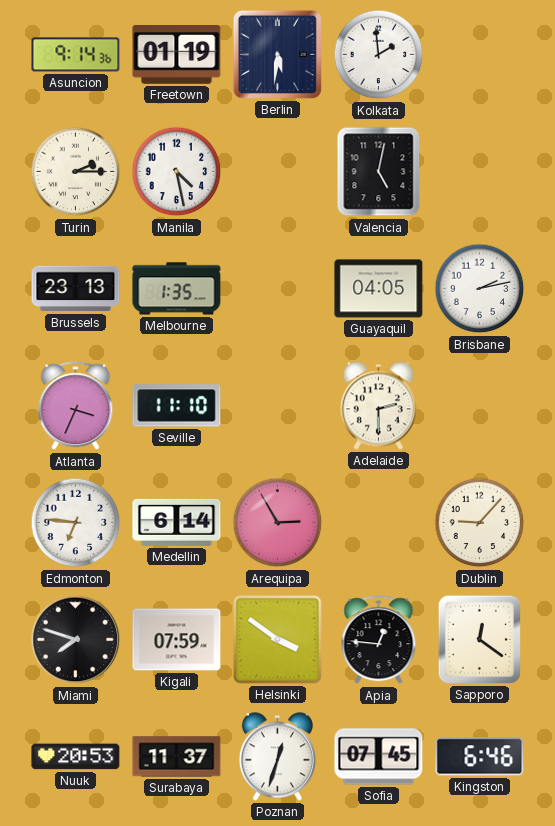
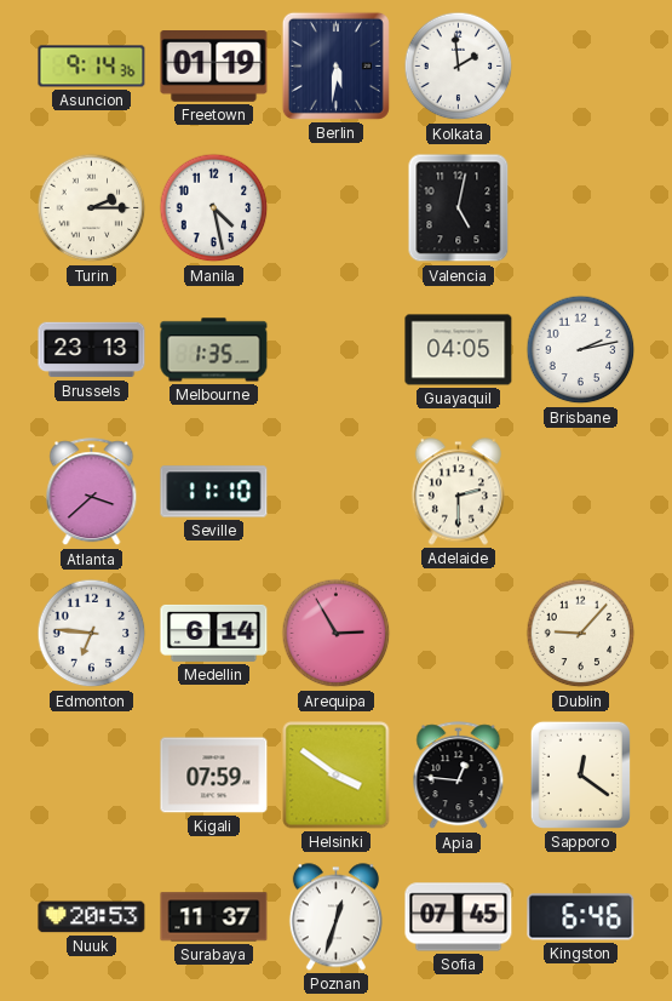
Atlanta: 3:34 -> 3:38 (92, 492)
Miami: 7:48 -> none (76, 640)
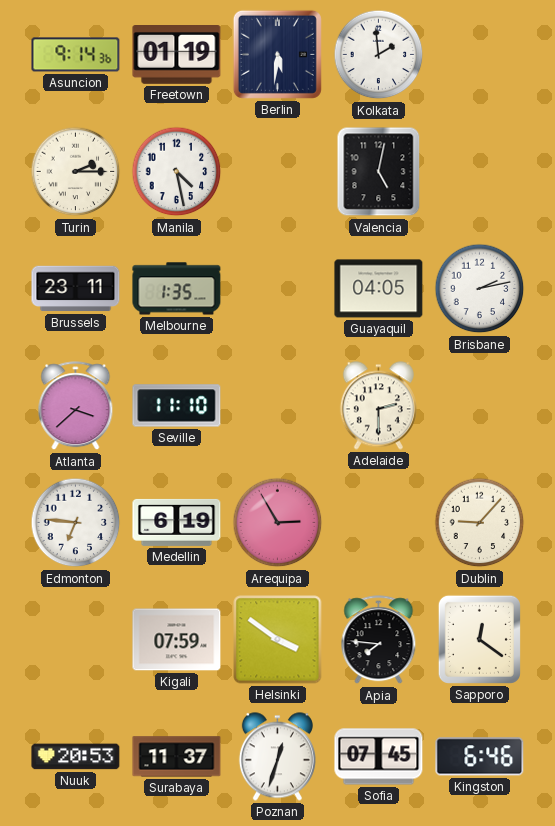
Brussels: 23:13 -> 23:11 (76, 289)
Medellin: 6:14 -> 6:19 (177, 522)
Apia: 12:46 -> 7:46 (379, 640)
